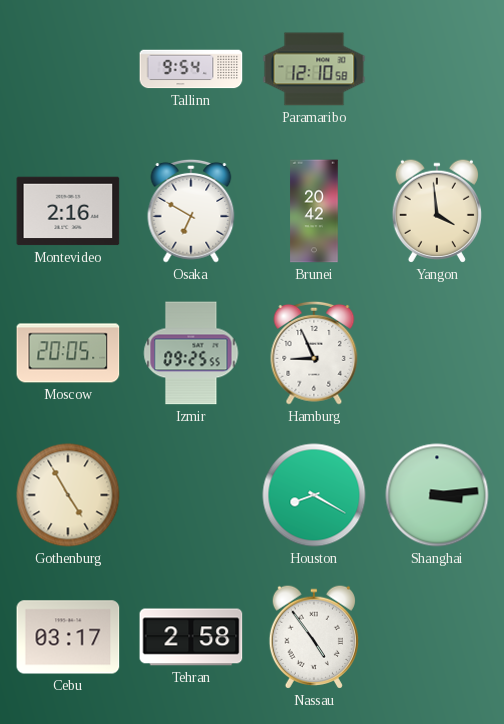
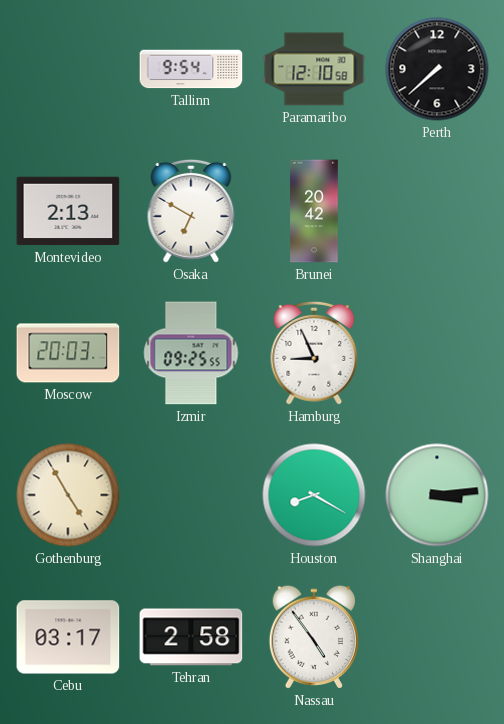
Perth: none -> 7:38 (437, 69)
Montevideo: 2:16 -> 2:13 (68, 211)
Yangon: 3:59 -> none (436, 211)
Moscow: 20:05 -> 20:03 (68, 353)
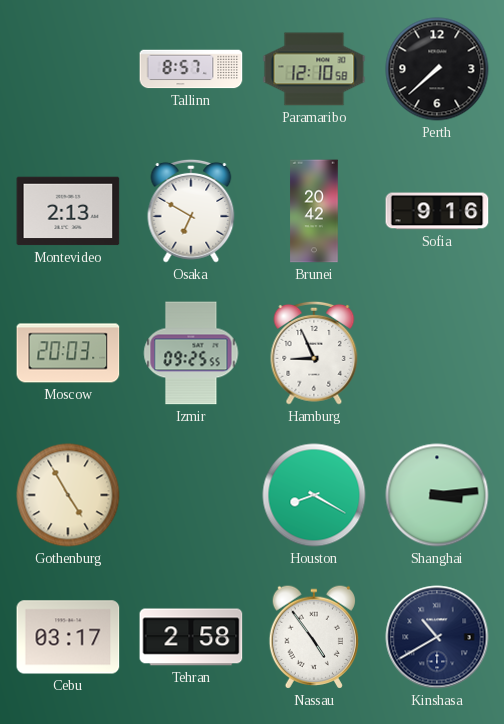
Tallinn: 9:54 -> 8:57 (191, 69)
Sofia: none -> 9:16 (437, 211)
Kinshasa: none -> 10:40 (437, 637)
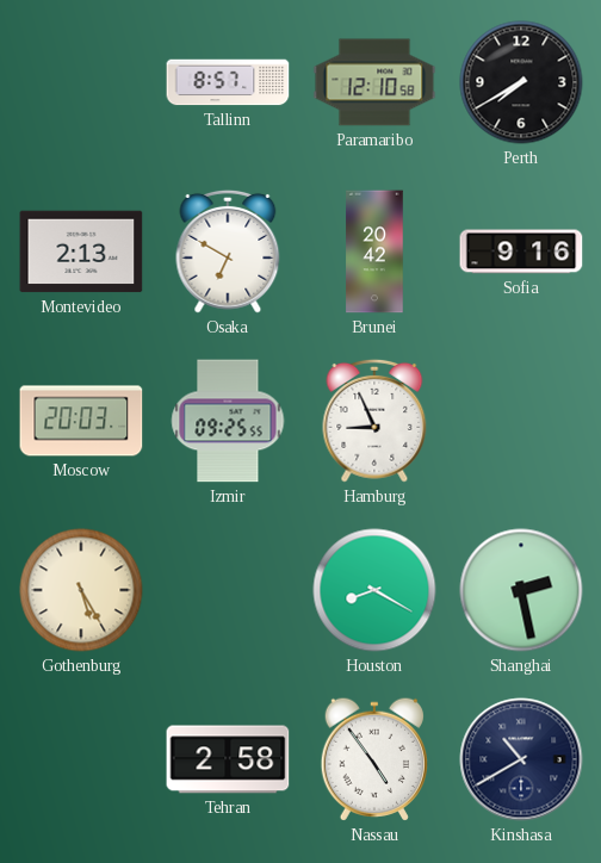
Perth: 7:38 -> 7:40 (521, 82)
Gothenburg: 4:55 -> 5:25 (81, 590)
Shanghai: 3:14 -> 2:28 (521, 590)
Cebu: 03:17 -> none (68, 637)
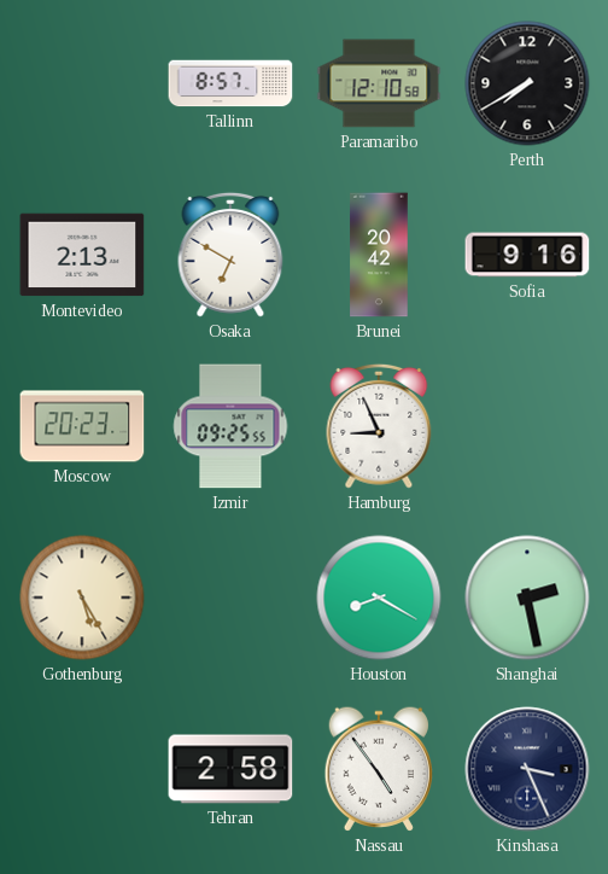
Moscow: 20:03 -> 20:23 (82, 426)
Kinshasa: 10:40 -> 3:26 (527, 769)
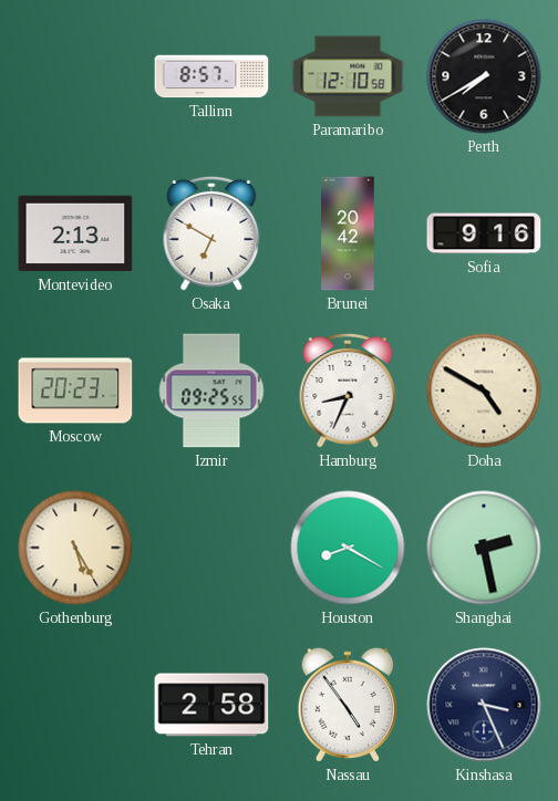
Hamburg: 8:56 -> 8:34 (348, 391)
Doha: none -> 4:50 (484, 391)
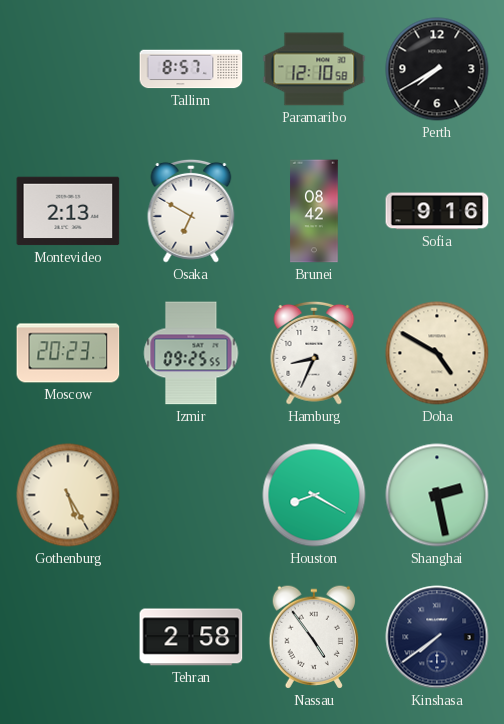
Brunei: 20:42 -> 08:42 (314, 211)
Kinshasa: 3:26 -> 7:39 (437, 637)
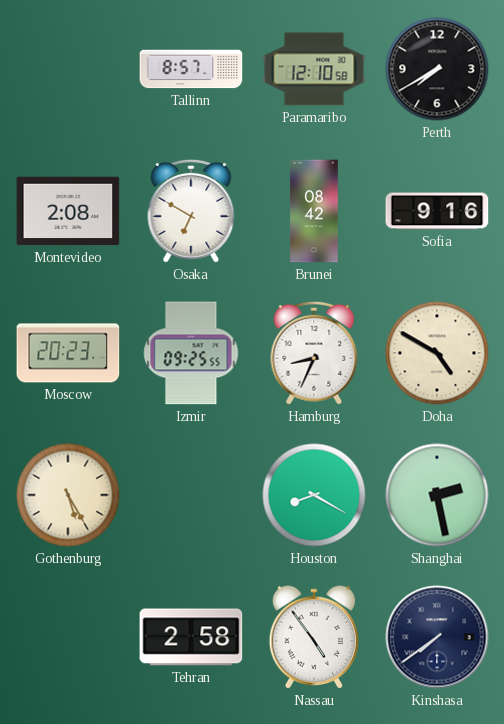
Montevideo: 2:13 -> 2:08 (68, 211)
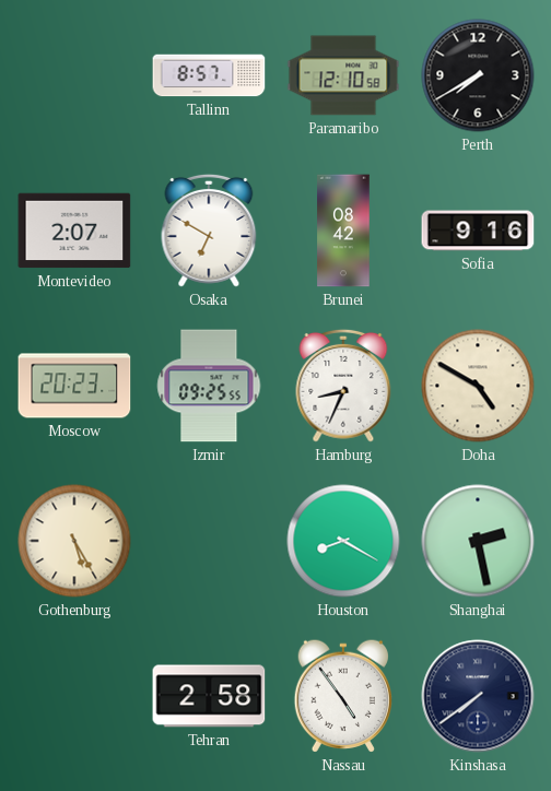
Montevideo: 2:08 -> 2:07 (74, 231)
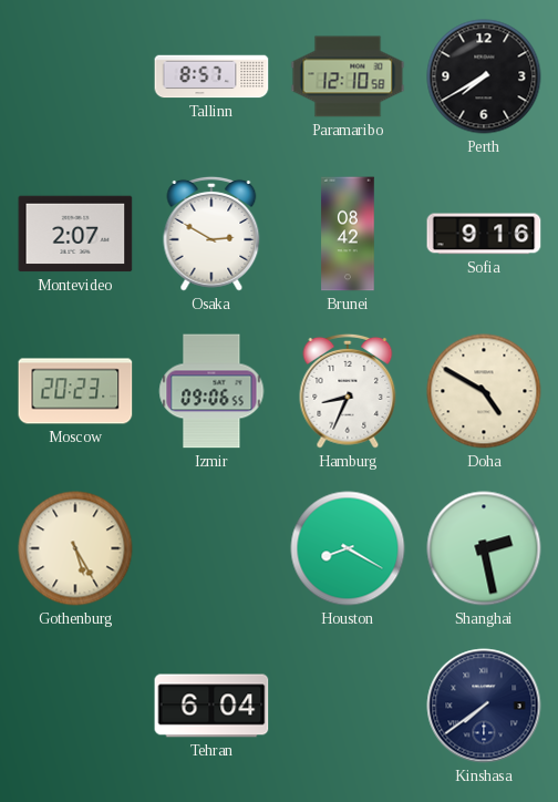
Osaka: 6:50 -> 2:50 (211, 234)
Izmir: 09:25 -> 09:06 (211, 391)
Tehran: 2:58 -> 6:04 (211, 706)
Nassau: 4:54 -> none (342, 696)
